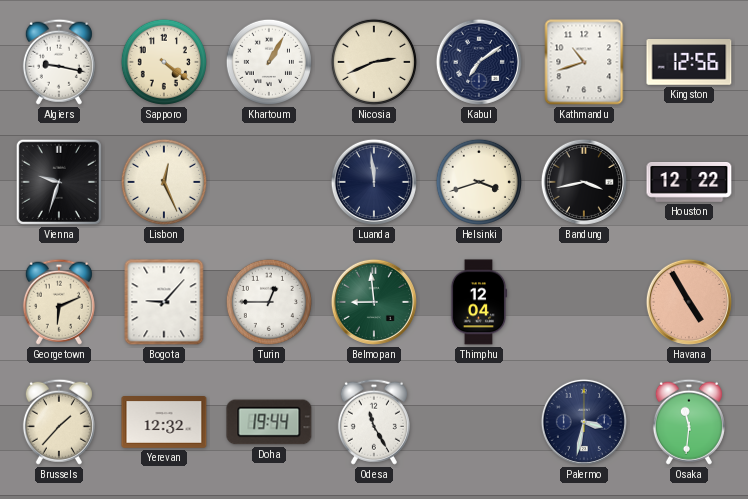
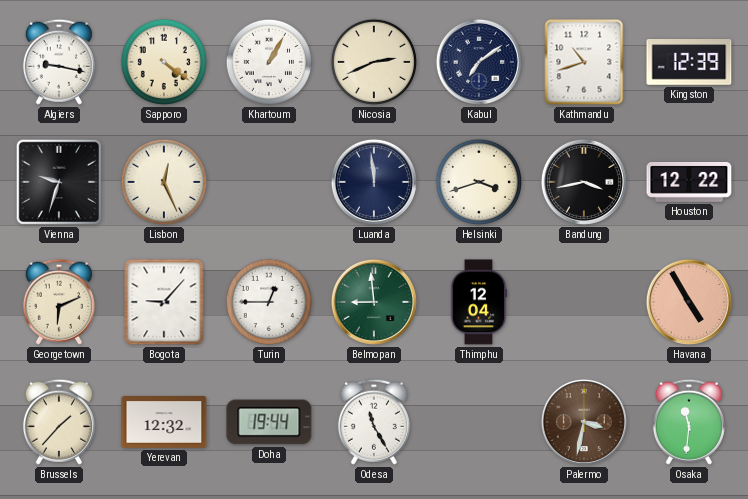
Kingston: 12:56 -> 12:39 (689, 63)
Palermo dial: navy -> brown (584, 422)
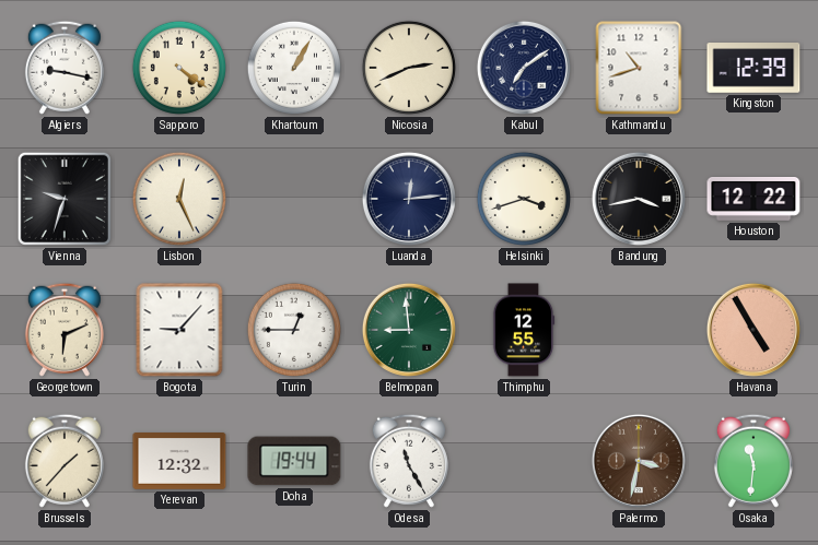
Luanda: 11:59 -> 12:14 (409, 199)
Thimphu: 12:04 -> 12:55 (524, 330)
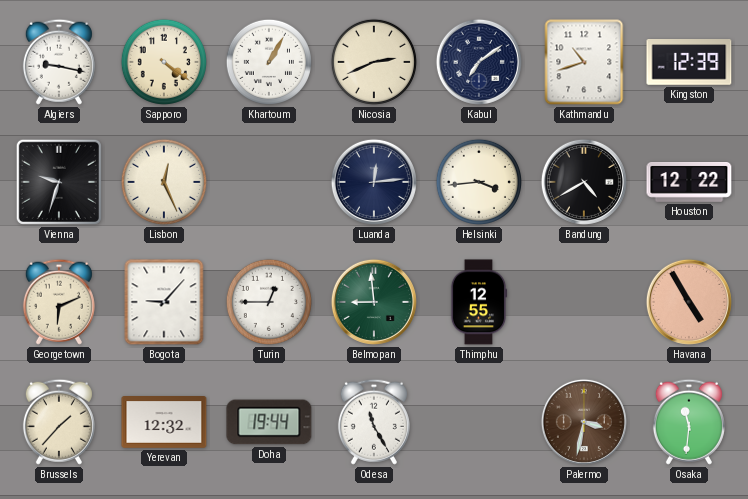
Helsinki: 3:42 -> 3:44 (479, 182)
Bandung: 3:43 -> 4:40 (584, 182)
